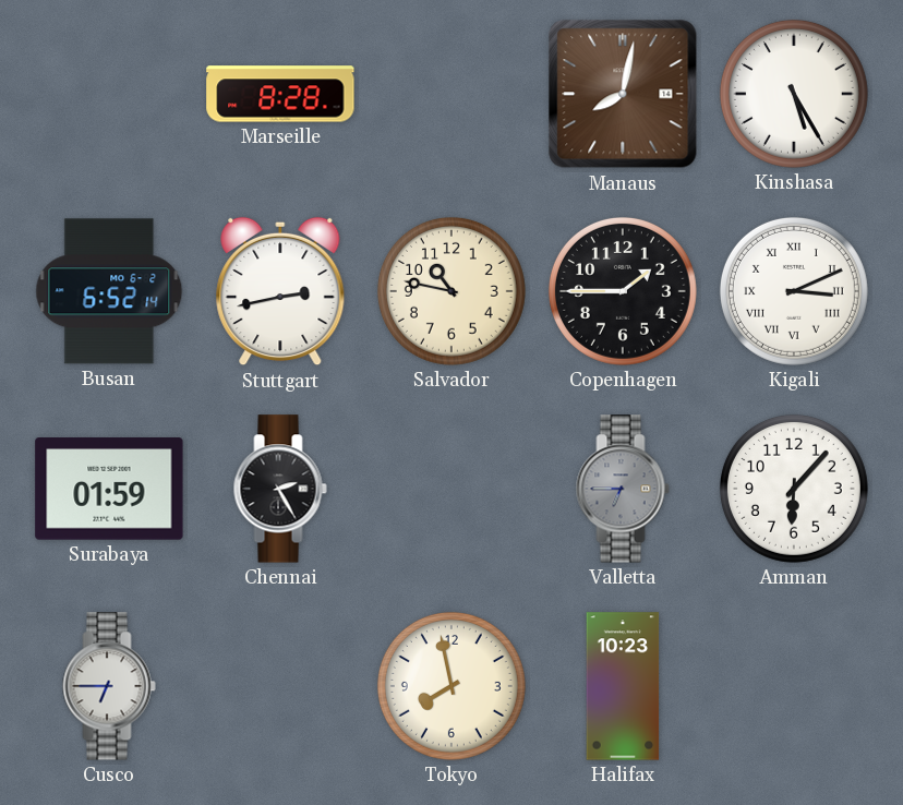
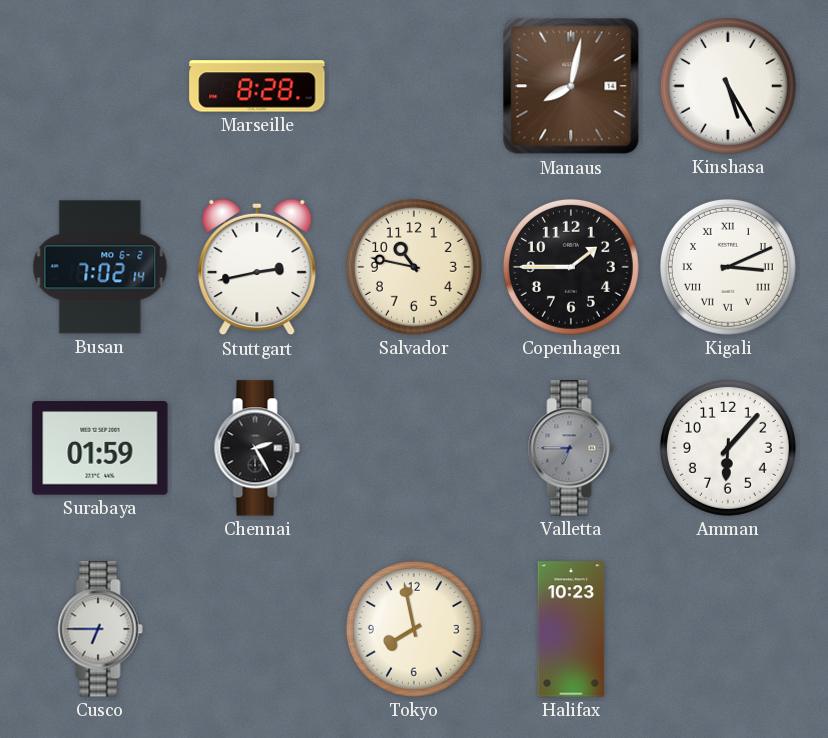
Busan: 6:52 -> 7:02 (100, 267)
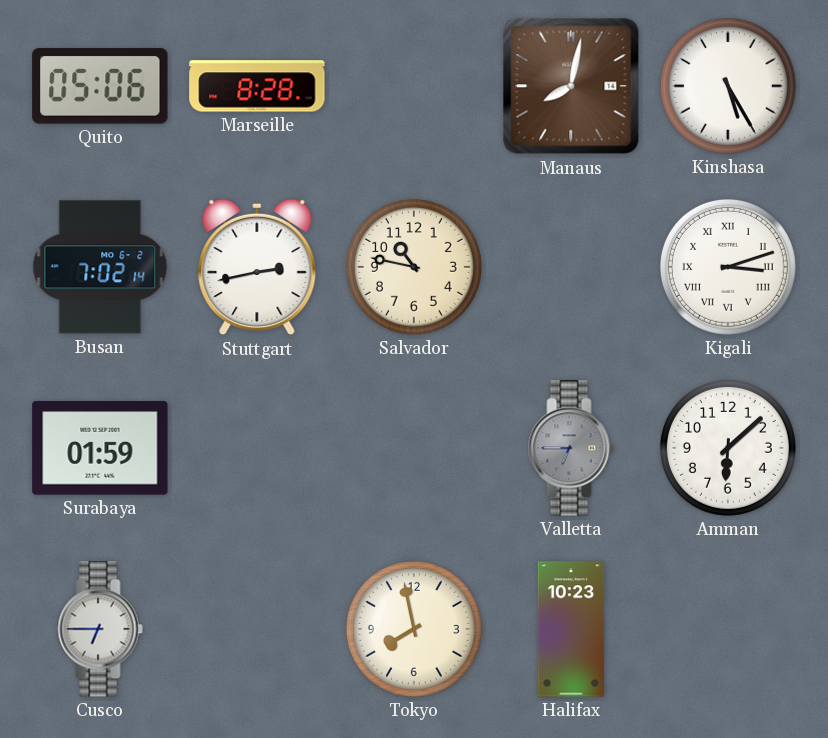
Quito: none -> 05:06 (100, 86)
Copenhagen: 1:45 -> none (571, 267)
Kigali: 3:11 -> 3:12 (728, 267)
Chennai: 2:25 -> none (257, 448)
Amman: 6:07 -> 6:08 (728, 448)
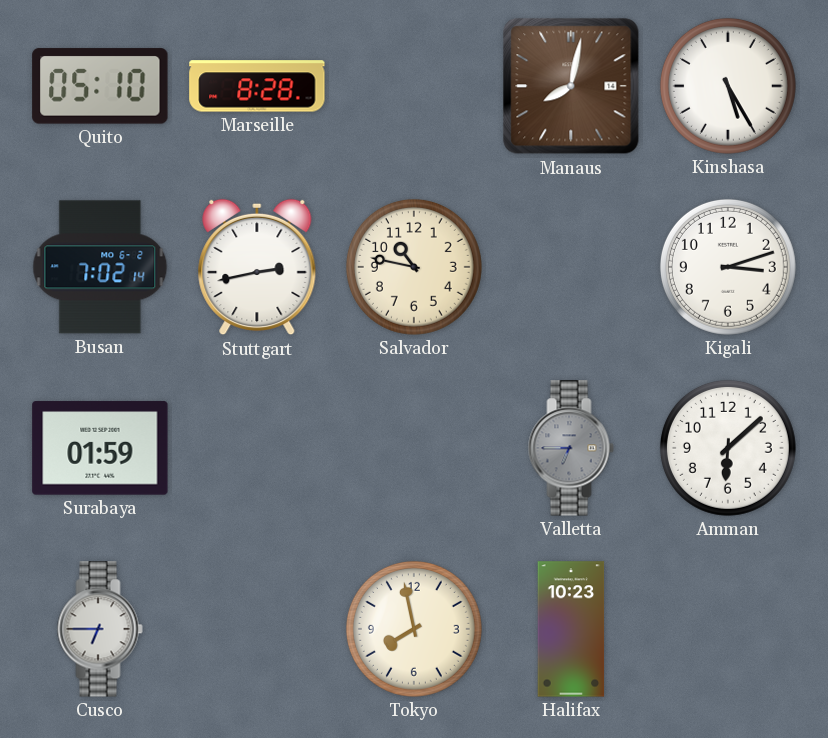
Quito: 05:06 -> 05:10 (100, 86)
Kigali numerals: Roman -> Arabic (728, 267)
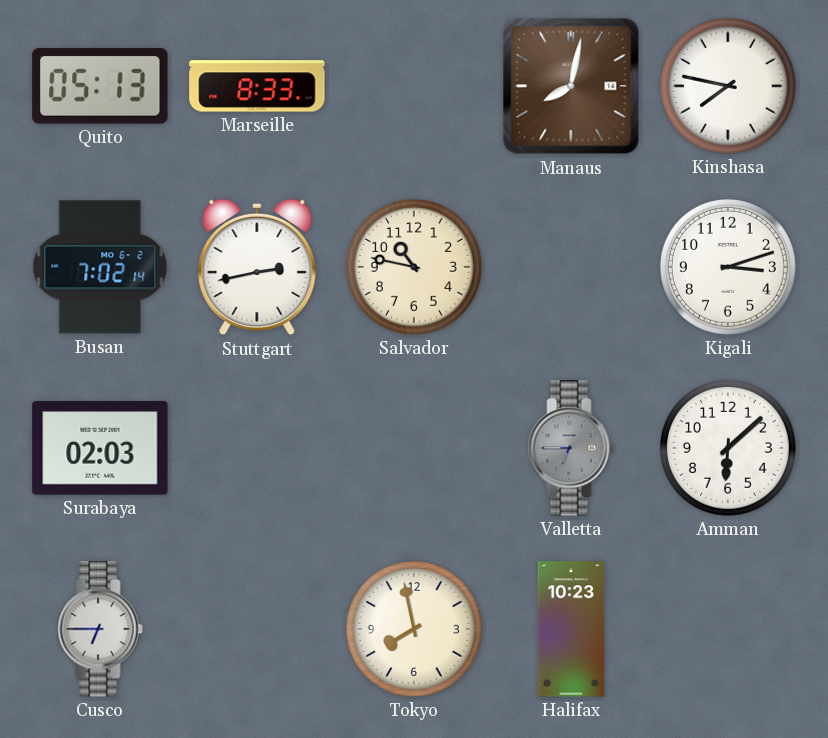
Quito: 05:10 -> 05:13 (100, 86)
Marseille: 8:28 -> 8:33 (257, 86)
Kinshasa: 5:25 -> 7:47 (728, 86)
Surabaya: 01:59 -> 02:03 (100, 448)
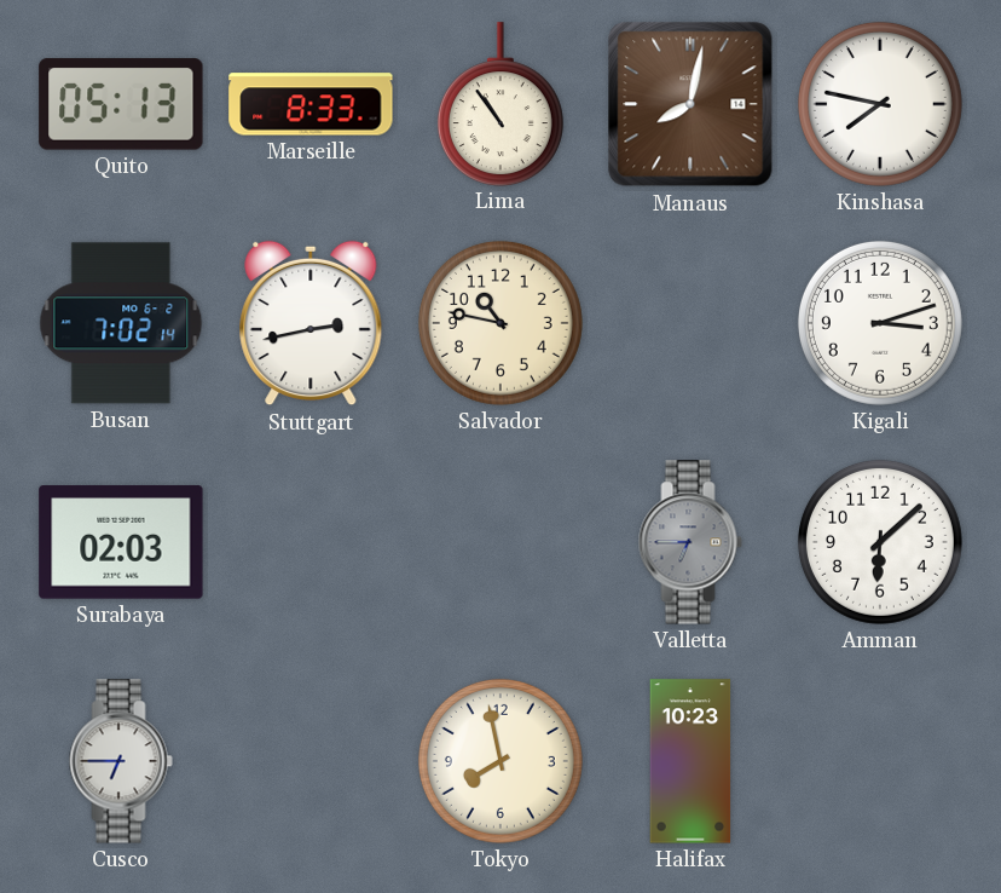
Lima: none -> 10:54 (500, 104)
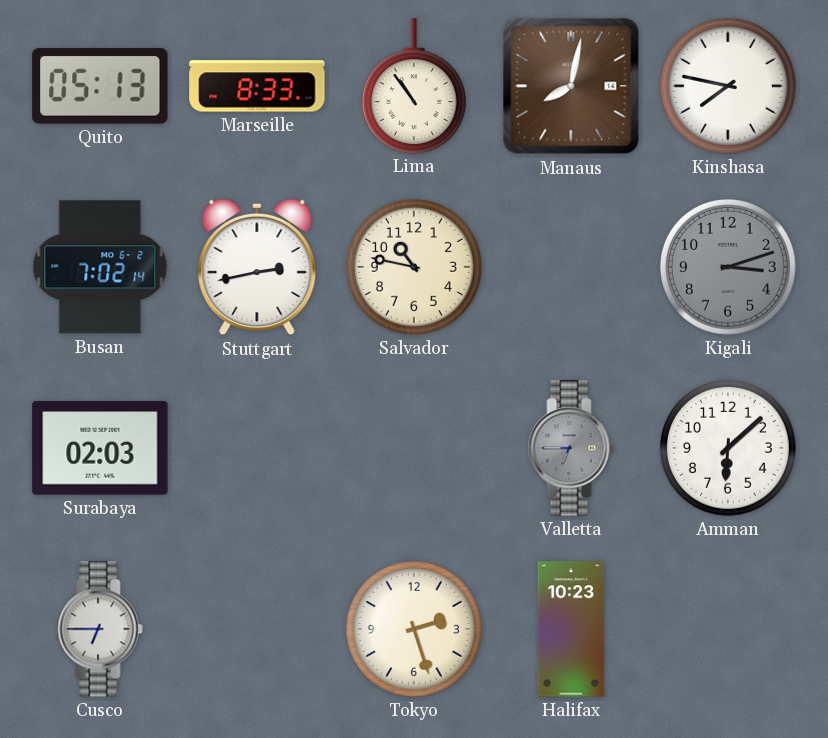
Kigali dial: white -> grey (728, 267)
Tokyo: 7:58 -> 2:27 (414, 629)
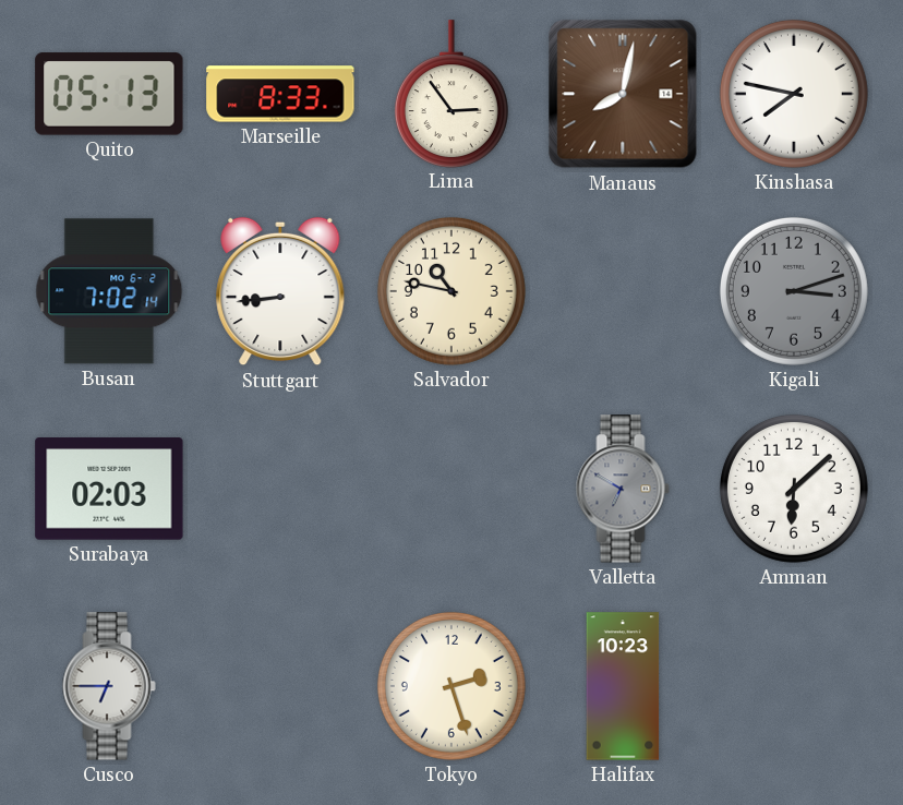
Lima: 10:54 -> 2:54 (451, 94)
Stuttgart: 2:43 -> 8:44 (280, 291)
Valletta: 6:45 -> 6:50 (623, 489)
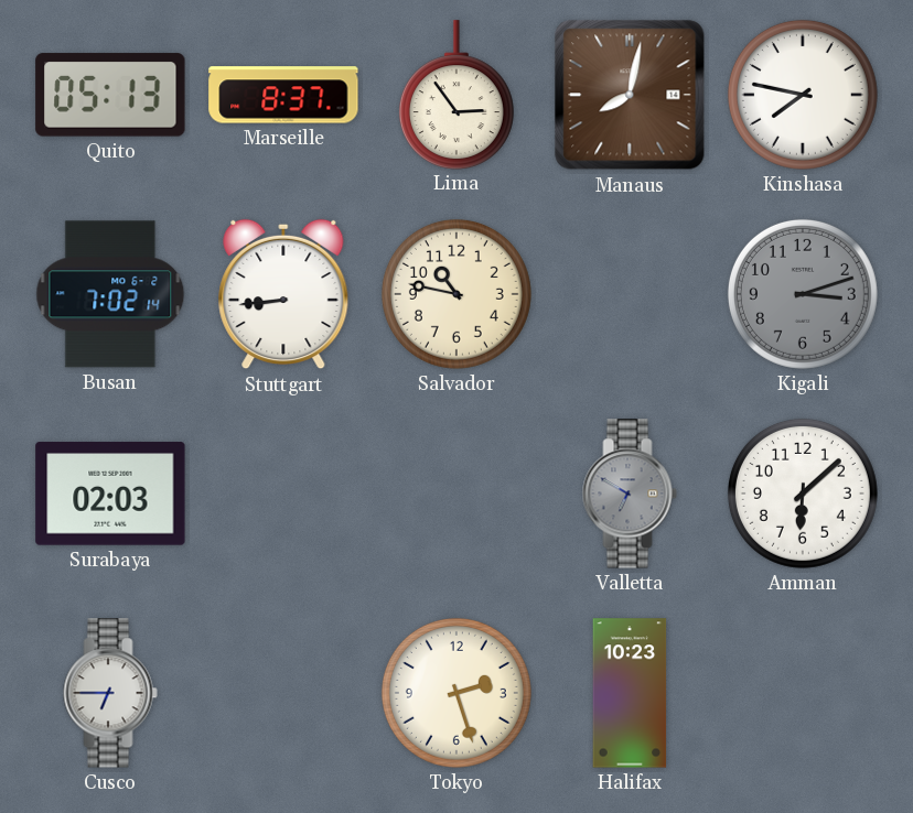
Marseille: 8:33 -> 8:37 (283, 95)
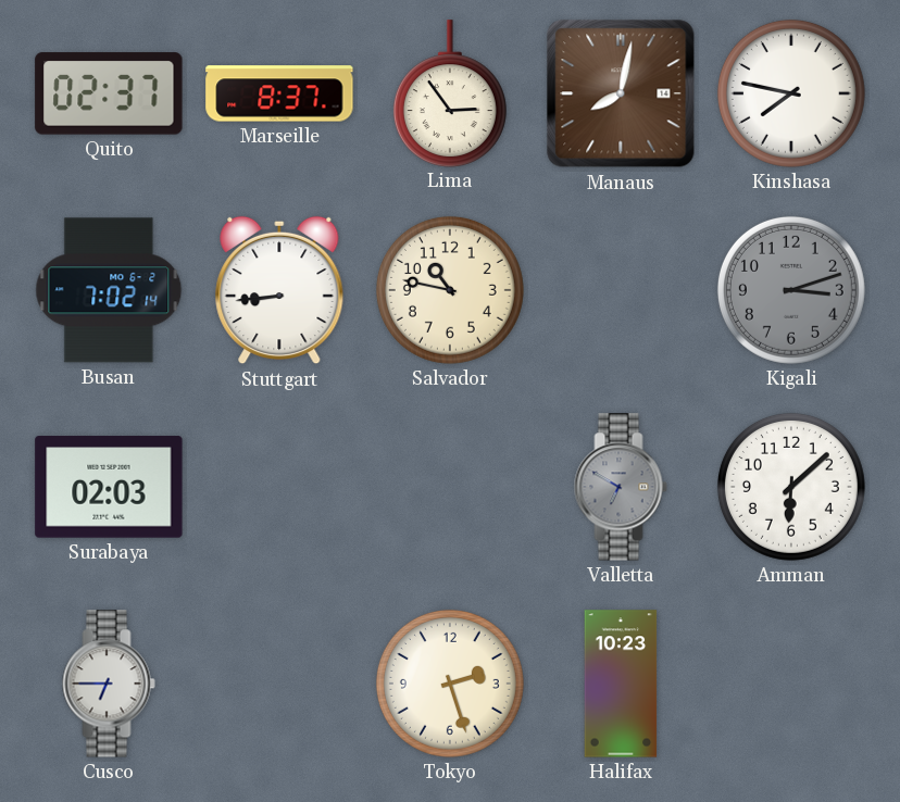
Quito: 05:13 -> 02:37 (109, 93)
